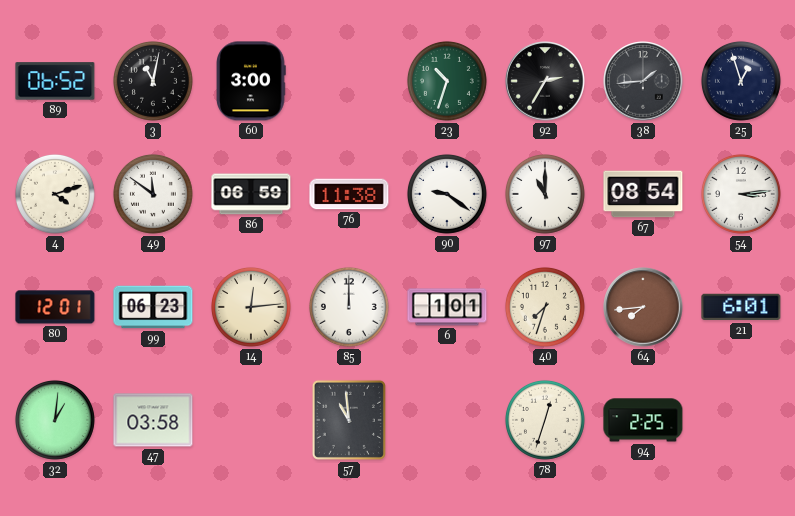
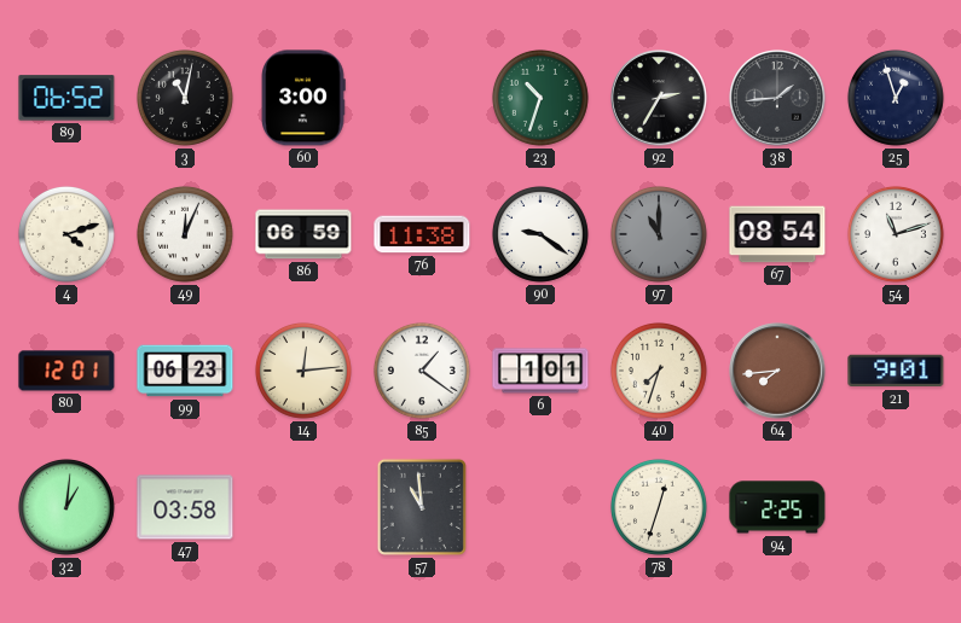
49: 11:51 -> 12:04 (185, 234)
97 dial: white -> grey (659, 234)
54: 3:14 -> 11:12 (896, 234)
85: 12:00 -> 1:21 (422, 371)
21: 6:01 -> 9:01 (896, 371)
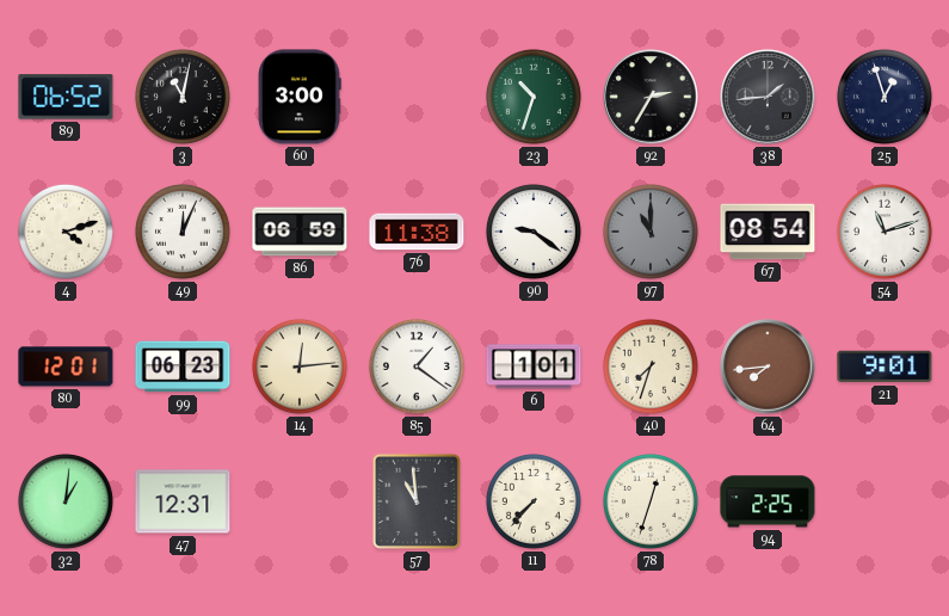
47: 03:58 -> 12:31 (183, 501)
11: none -> 7:37 (534, 501)
